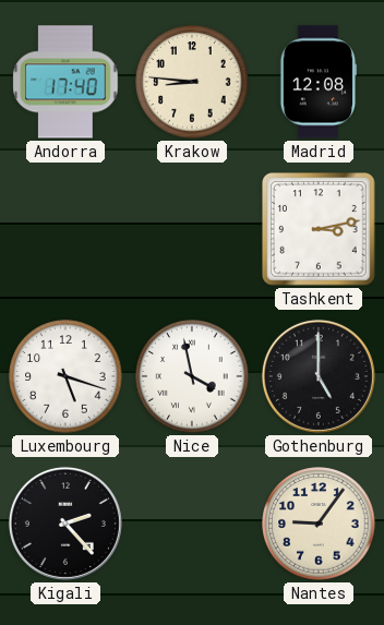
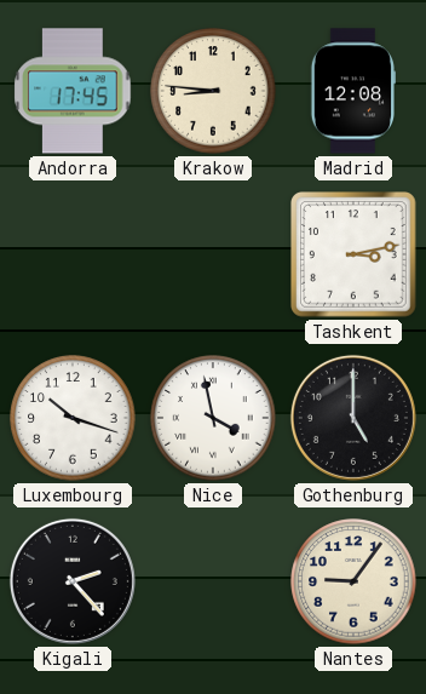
Andorra: 17:40 -> 17:45 (73, 91)
Luxembourg: 5:18 -> 10:18 (73, 418)
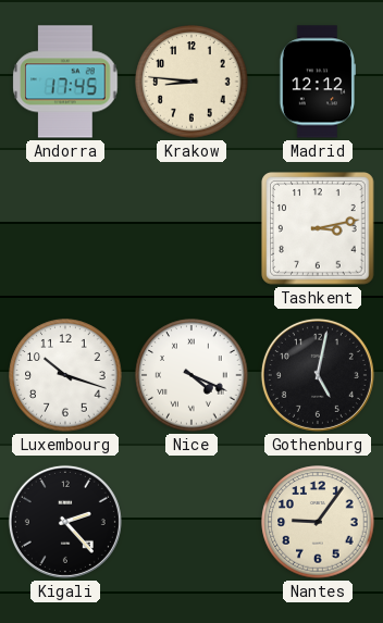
Madrid: 12:08 -> 12:12 (317, 82)
Nice: 3:58 -> 4:19 (191, 375)
Gothenburg: 5:00 -> 5:02 (318, 375)
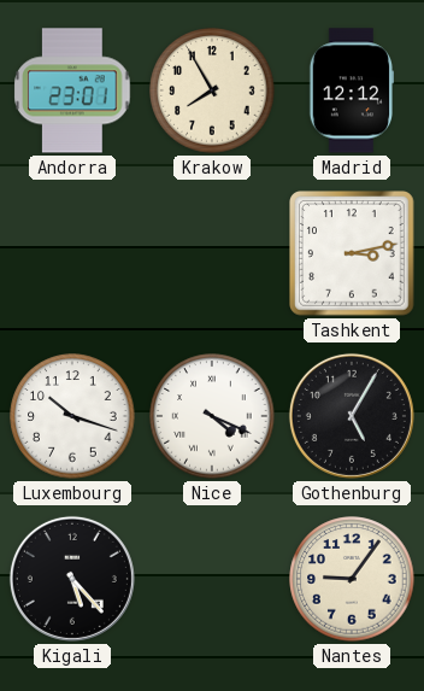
Andorra: 17:45 -> 23:01 (72, 90)
Krakow: 8:46 -> 7:55 (212, 90)
Gothenburg: 5:02 -> 5:05 (352, 416)
Kigali: 2:23 -> 5:23 (72, 579)
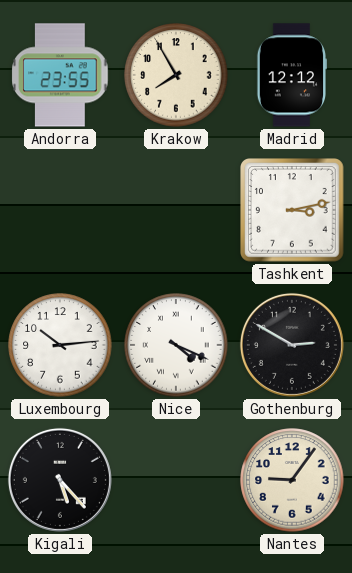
Andorra: 23:01 -> 23:55 (60, 75)
Luxembourg: 10:18 -> 10:14 (60, 345)
Gothenburg: 5:05 -> 2:50 (292, 345)
